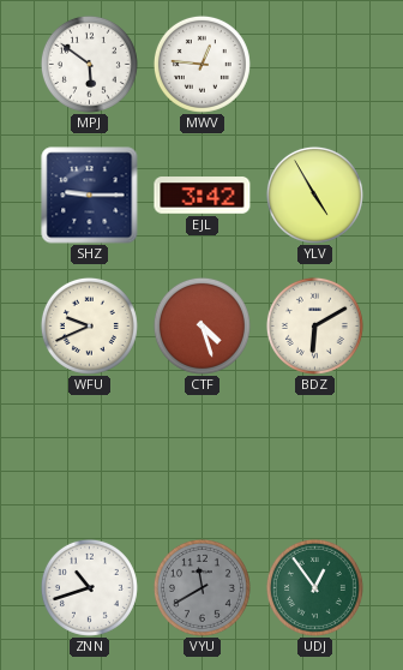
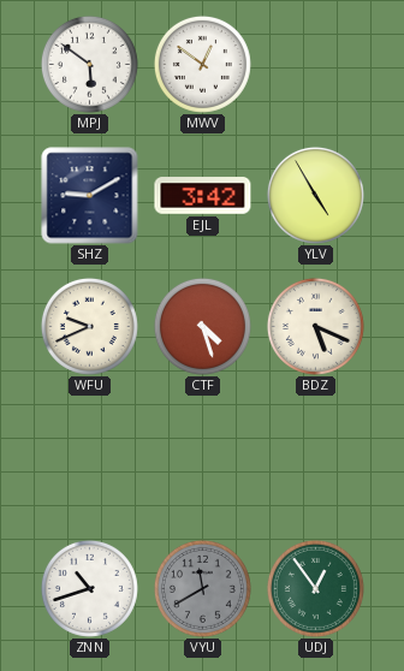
MWV: 12:46 -> 12:51 (202, 64)
SHZ: 9:15 -> 9:10 (90, 196)
BDZ: 6:10 -> 5:19 (315, 326)
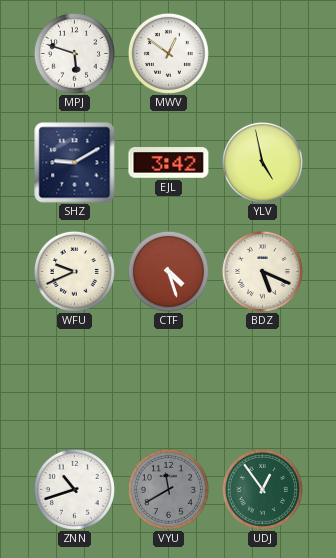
MPJ: 5:51 -> 5:48 (74, 53)
YLV: 4:55 -> 4:58 (262, 162)
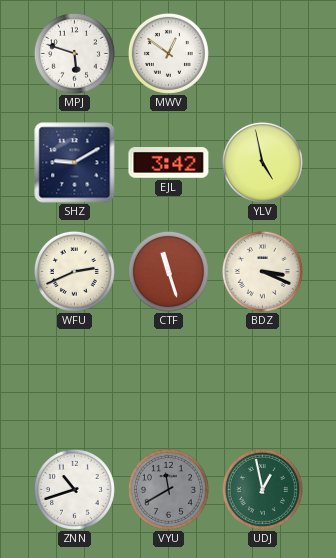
WFU: 9:41 -> 2:41 (74, 271)
CTF: 4:27 -> 11:27 (168, 271)
BDZ: 5:19 -> 3:19 (262, 271)
UDJ: 12:54 -> 12:58 (262, 489)
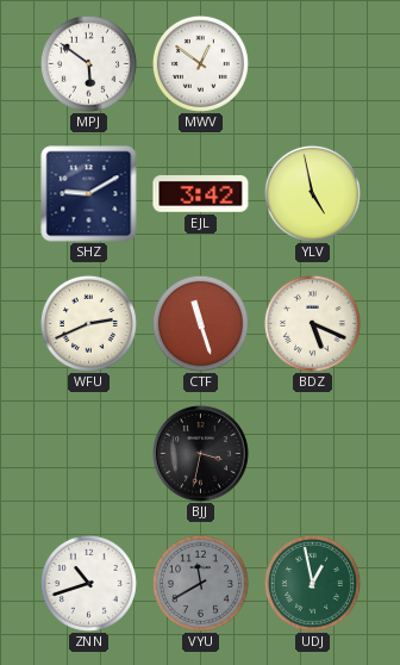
MPJ: 5:48 -> 5:51 (88, 63)
BDZ: 3:19 -> 5:19 (312, 323)
BJJ: none -> 3:32 (201, 454)
